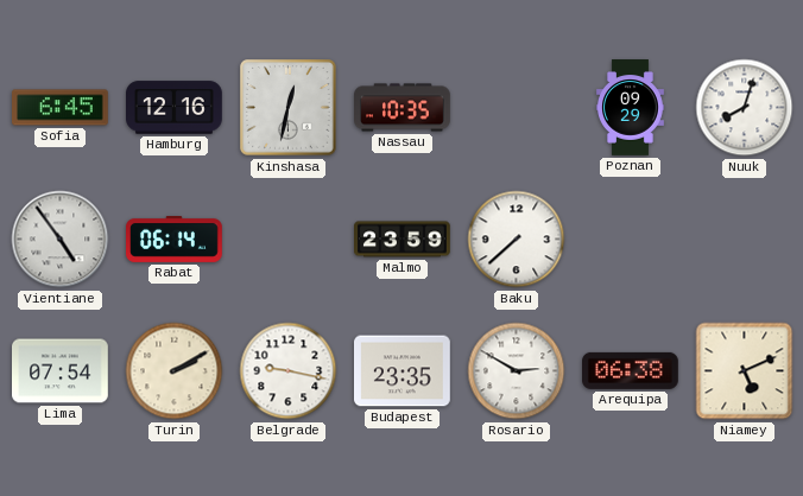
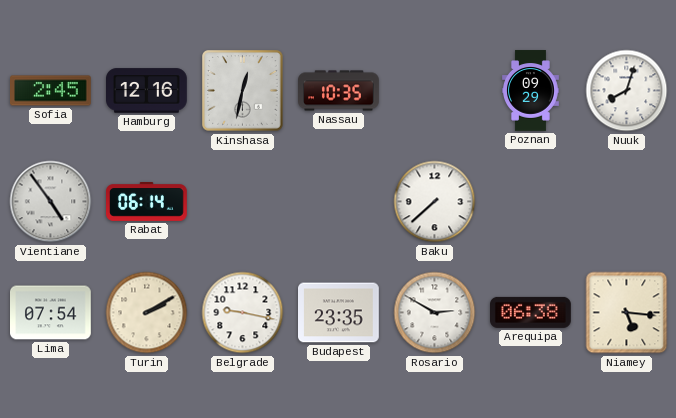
Sofia: 6:45 -> 2:45 (51, 91)
Malmo: 23:59 -> none (403, 240)
Niamey: 5:11 -> 5:16 (627, 313)
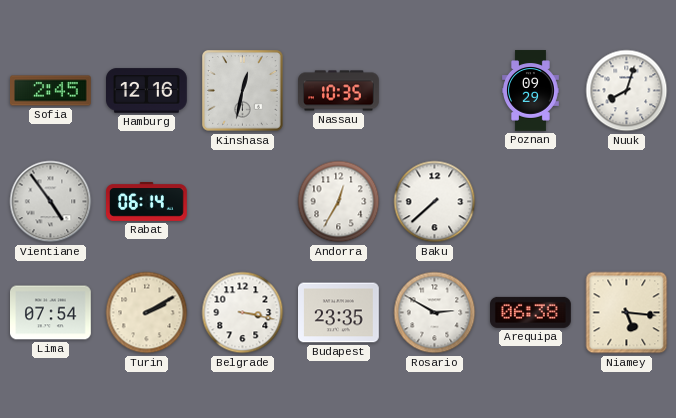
Andorra: none -> 12:35 (339, 202)
Belgrade: 9:17 -> 3:17 (243, 313)
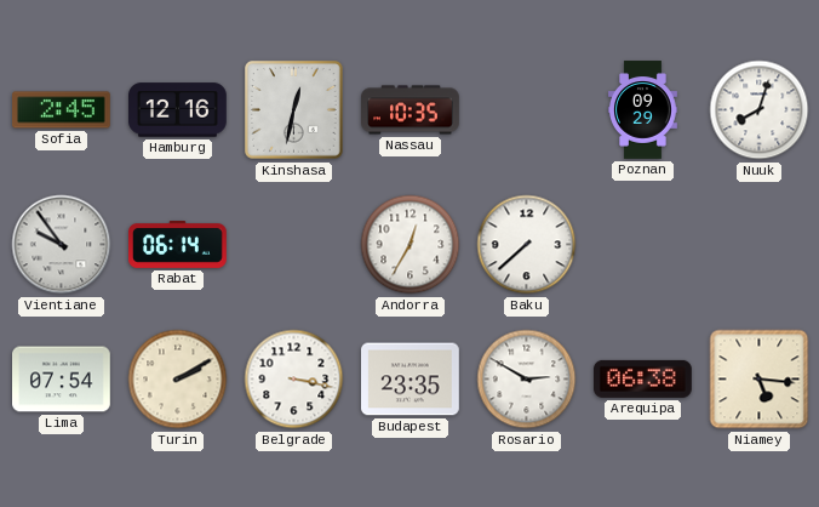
Vientiane: 4:54 -> 9:54 (62, 245)
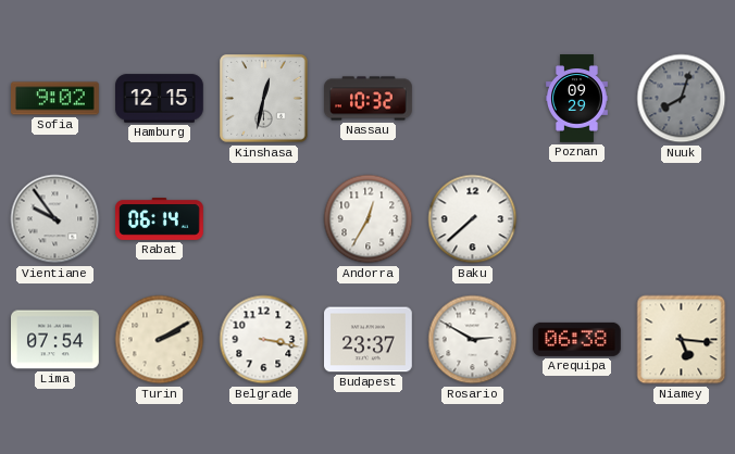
Sofia: 2:45 -> 9:02 (55, 99)
Hamburg: 12:16 -> 12:15 (160, 99)
Nassau: 10:35 -> 10:32 (369, 99)
Nuuk dial: white -> grey (682, 99)
Budapest: 23:35 -> 23:37 (369, 340)
